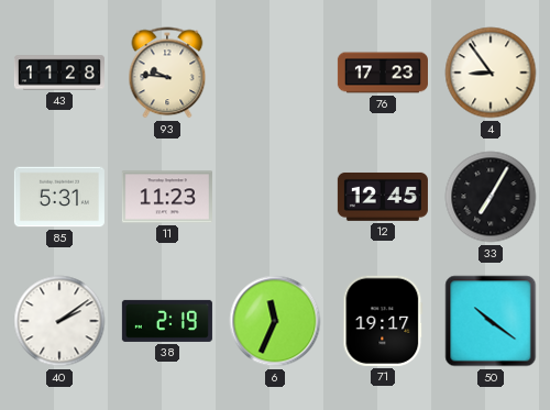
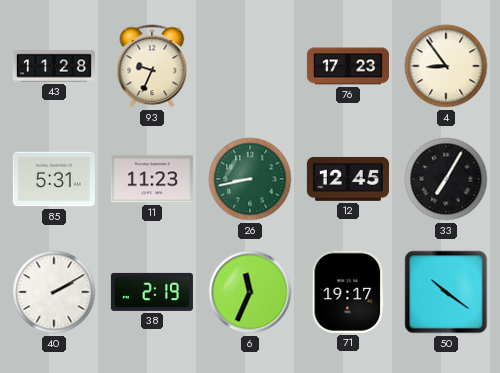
93: 9:46 -> 9:34 (152, 66)
26: none -> 8:43 (250, 179)
40: 2:09 -> 2:10 (54, 292)
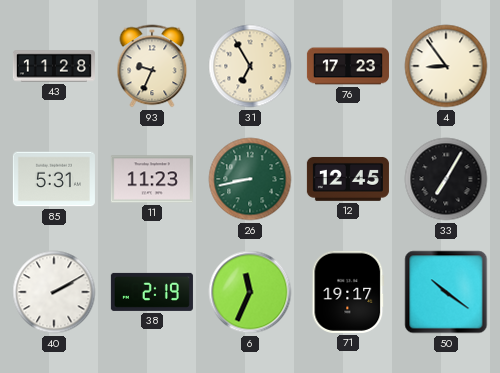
31: none -> 6:55 (250, 66)
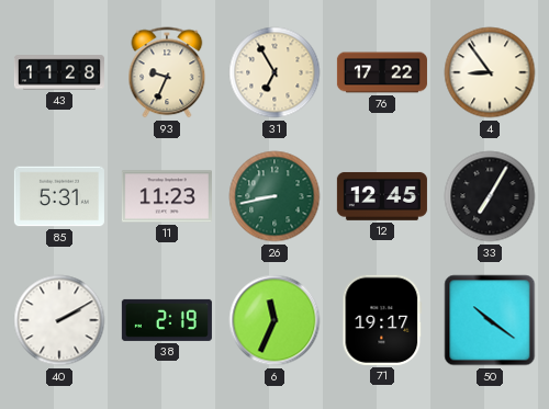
76: 17:23 -> 17:22 (382, 72)
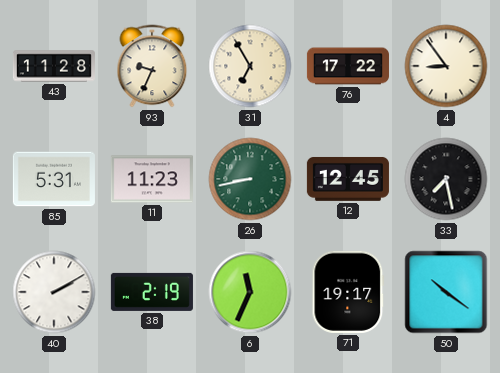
33: 7:05 -> 7:28 (446, 179)
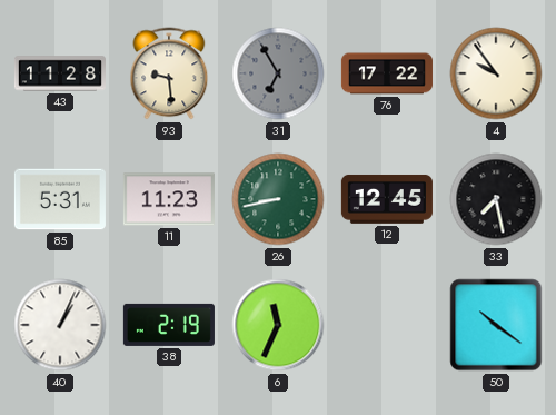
93: 9:34 -> 9:29 (169, 73)
31 dial: cream -> grey (278, 73)
4: 8:54 -> 9:54 (496, 73)
40: 2:10 -> 1:04 (60, 325)
71: 19:17 -> none (348, 292)
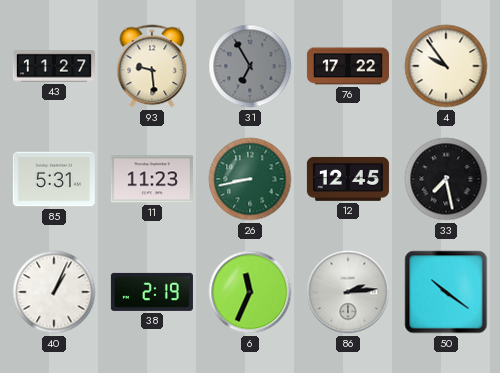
43: 11:28 -> 11:27 (54, 66)
86: none -> 2:14 (348, 292)
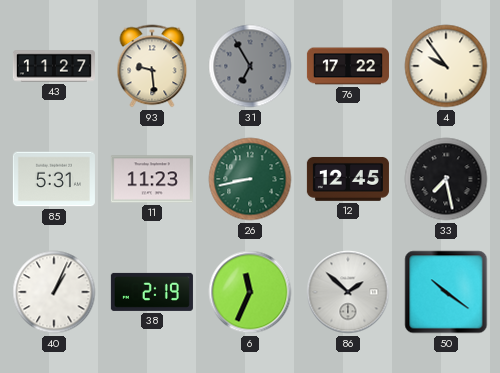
86: 2:14 -> 1:52 (348, 292)
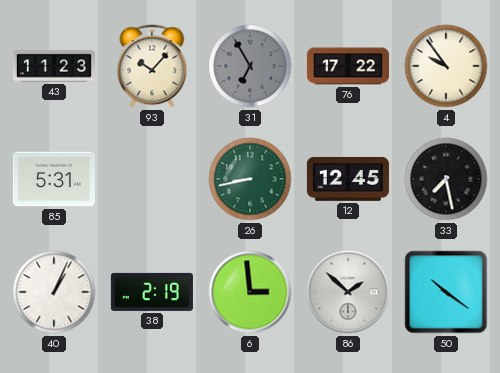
43: 11:27 -> 11:23 (54, 66)
93: 9:29 -> 10:07 (152, 66)
11: 11:23 -> none (152, 179)
6: 11:34 -> 2:59 (250, 292)
